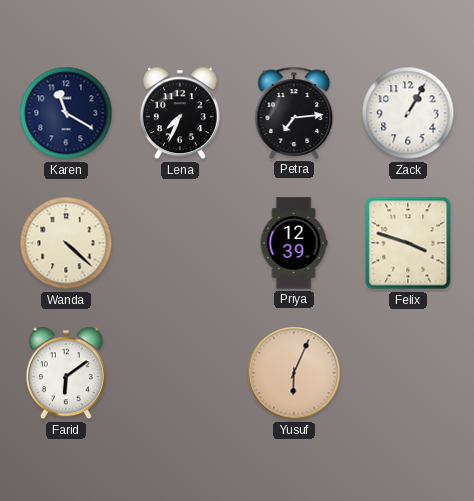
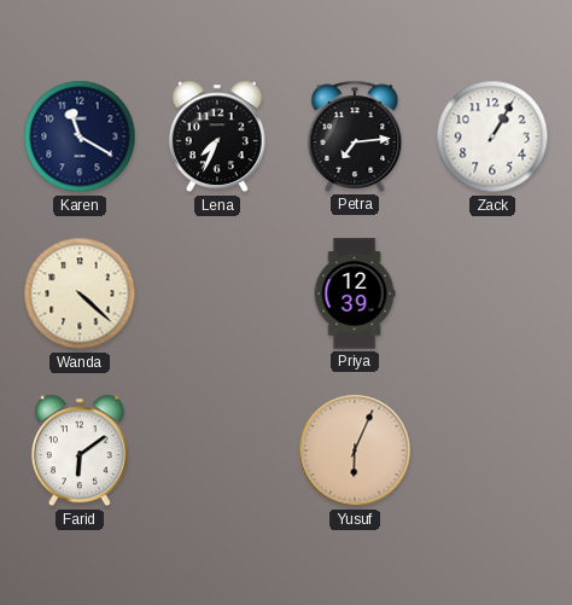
Felix: 3:48 -> none (408, 243)
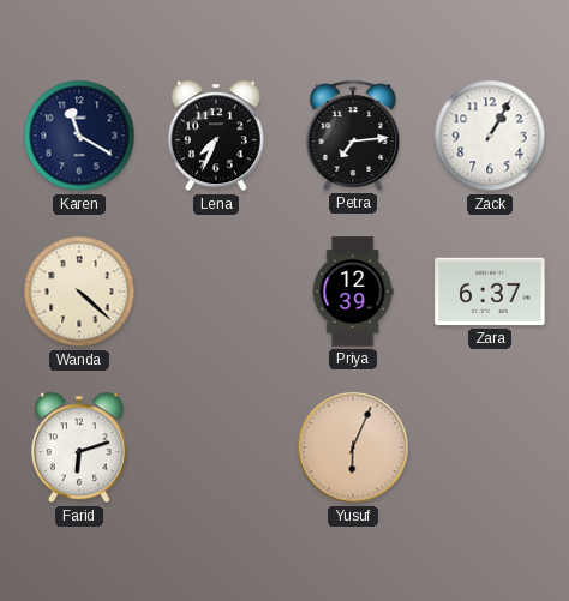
Zara: none -> 6:37 (490, 292)
Farid: 6:09 -> 6:12 (79, 447)
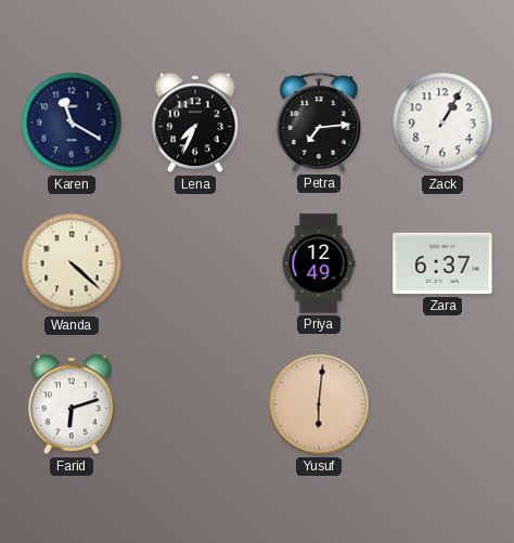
Priya: 12:39 -> 12:49 (319, 263)
Yusuf: 6:04 -> 6:01 (319, 404)
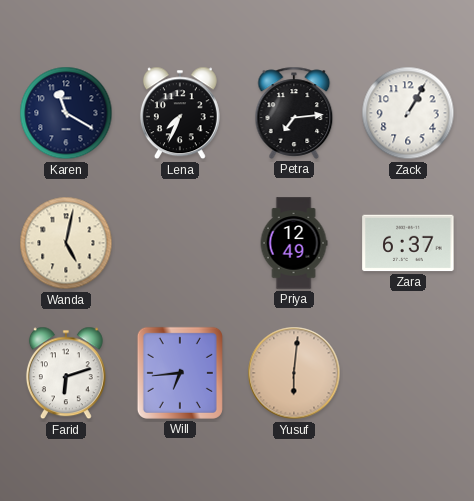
Wanda: 4:22 -> 5:02 (66, 243)
Will: none -> 6:44 (180, 373)
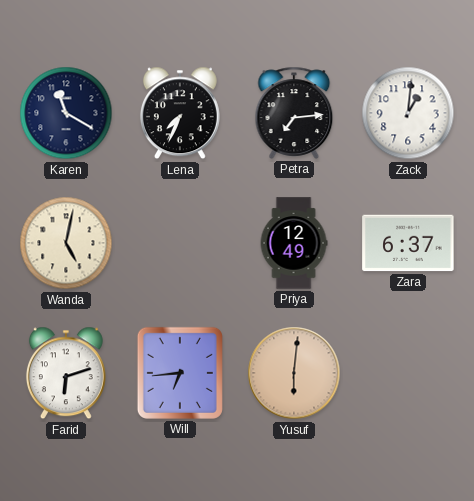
Zack: 1:05 -> 1:01 (408, 113)
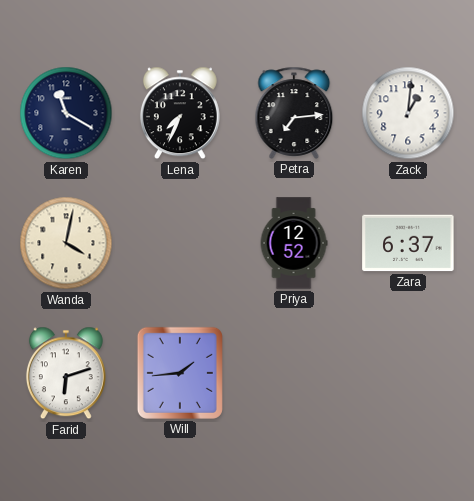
Wanda: 5:02 -> 4:02 (66, 243)
Priya: 12:49 -> 12:52 (294, 243)
Will: 6:44 -> 1:44 (180, 373)
Yusuf: 6:01 -> none (294, 373)
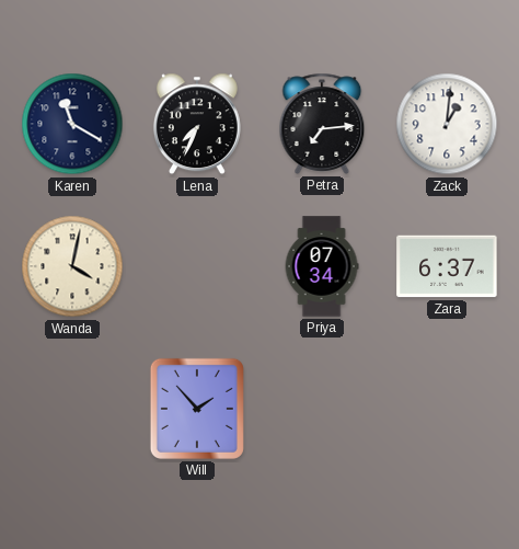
Priya: 12:52 -> 07:34 (322, 266)
Farid: 6:12 -> none (66, 373)
Will: 1:44 -> 1:53 (197, 409)
